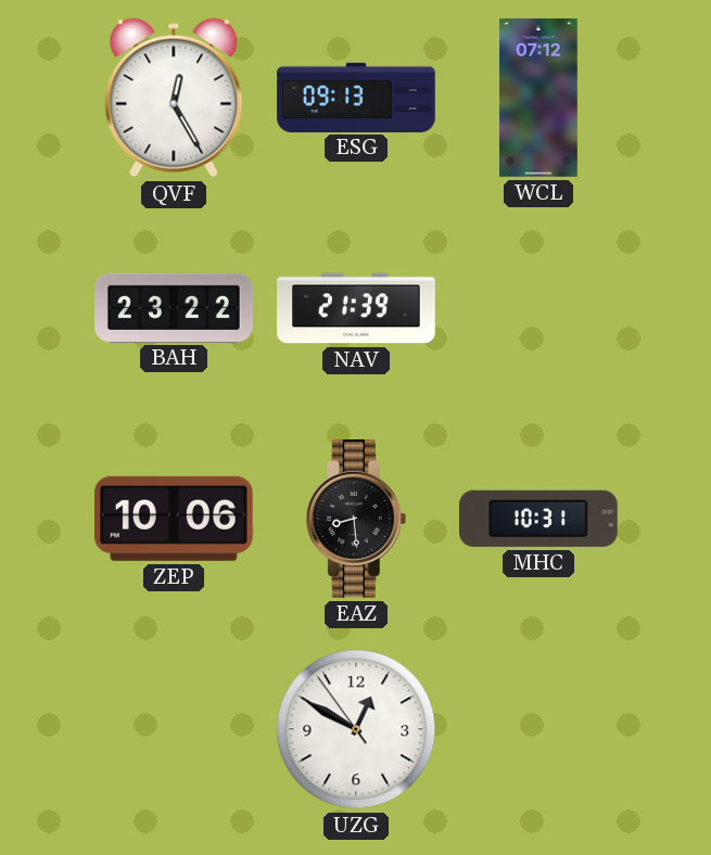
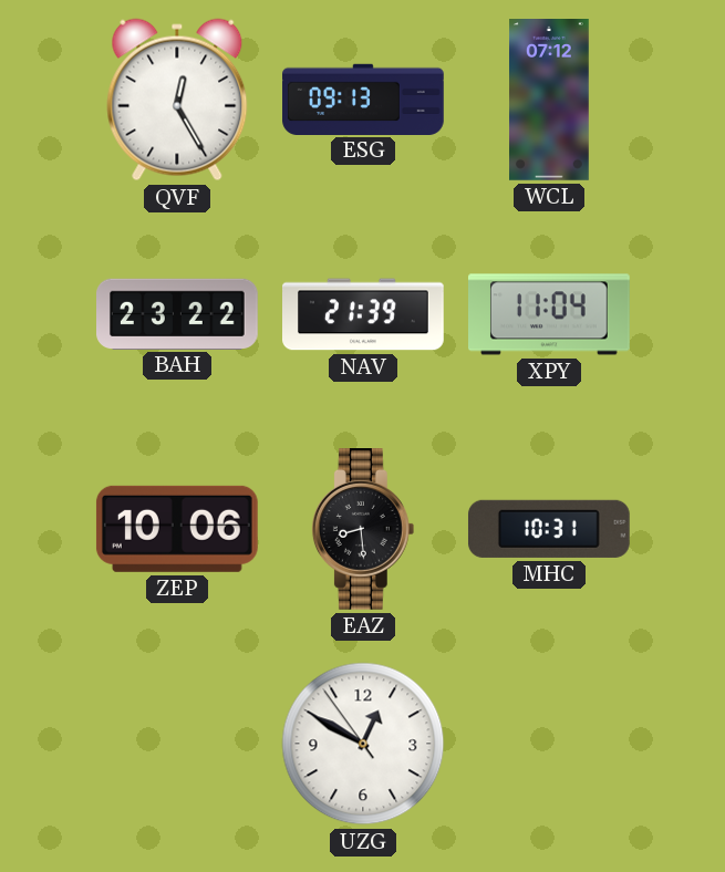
XPY: none -> 11:04 (550, 314)
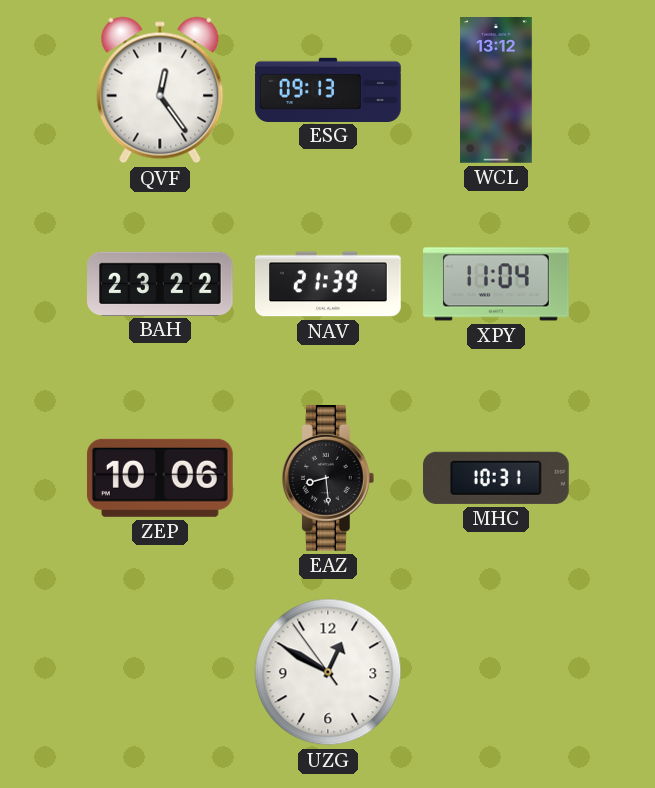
QVF: 12:25 -> 12:24 (160, 90)
WCL: 07:12 -> 13:12 (497, 91)
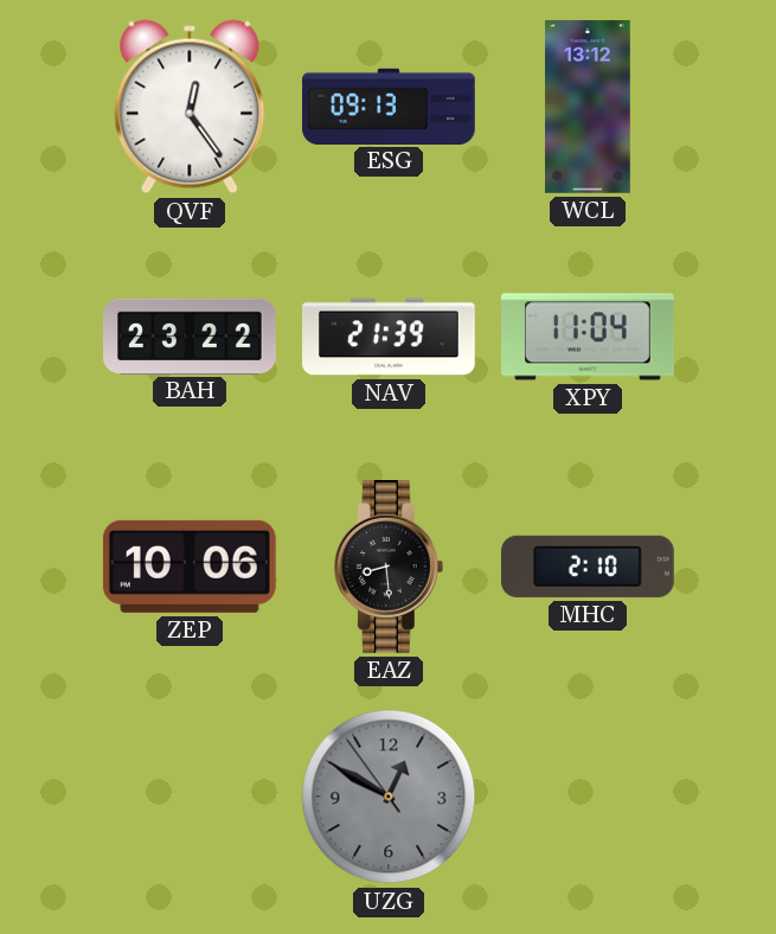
MHC: 10:31 -> 2:10 (588, 567)
UZG dial: white -> grey (389, 797)
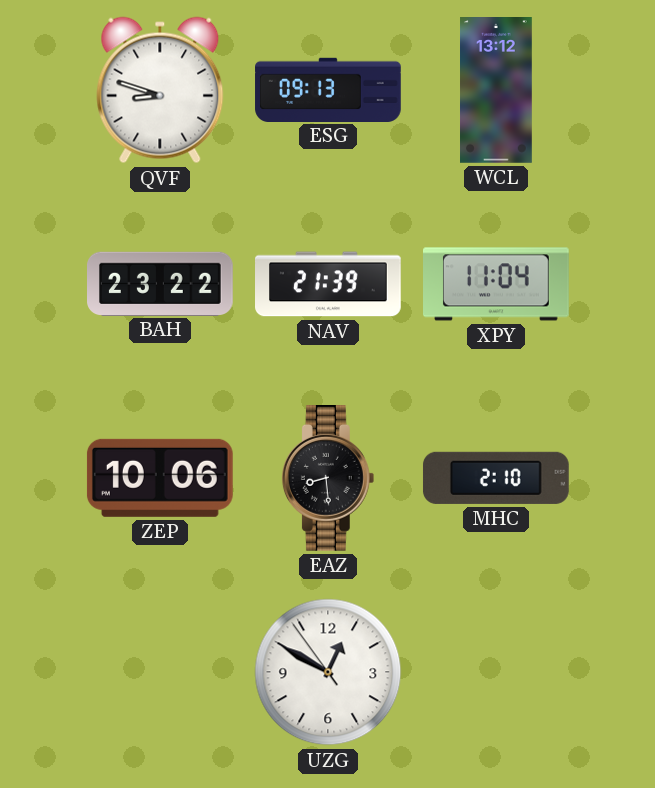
QVF: 12:24 -> 8:48 (160, 90)
UZG dial: grey -> white (328, 672)
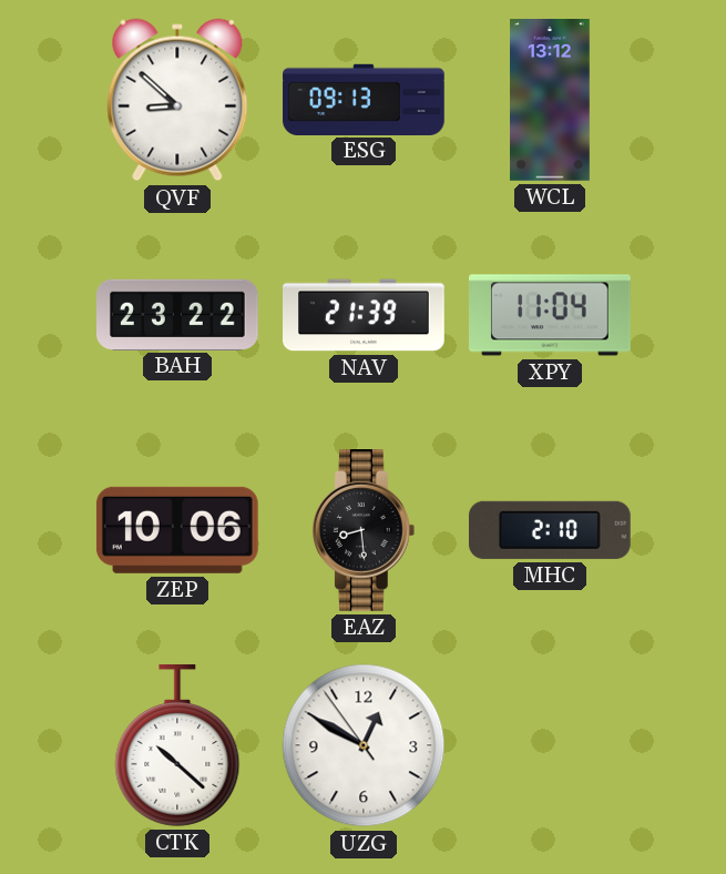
QVF: 8:48 -> 8:52 (177, 100)
CTK: none -> 10:22 (177, 745)
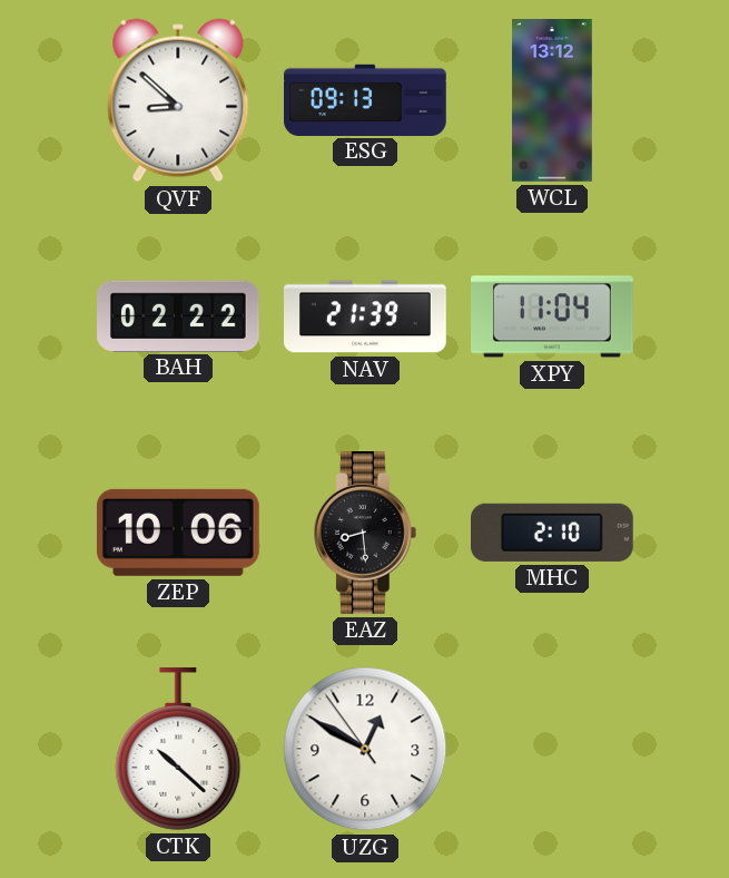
BAH: 23:22 -> 02:22 (179, 315)
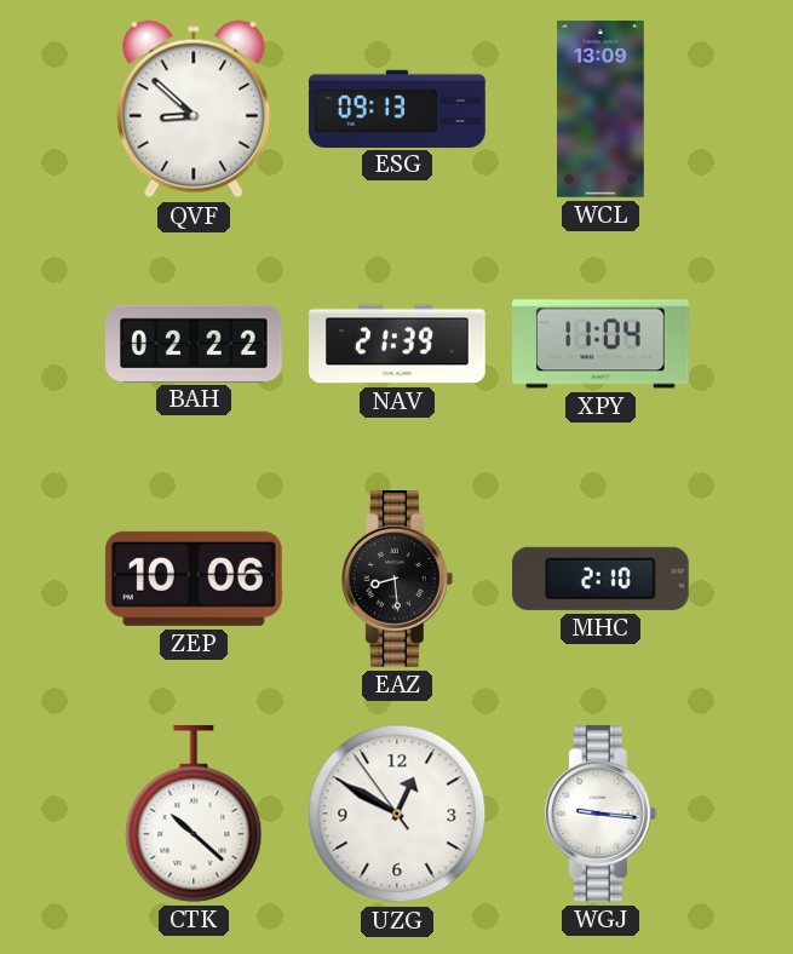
WCL: 13:12 -> 13:09 (602, 110)
WGJ: none -> 9:16 (601, 815)
